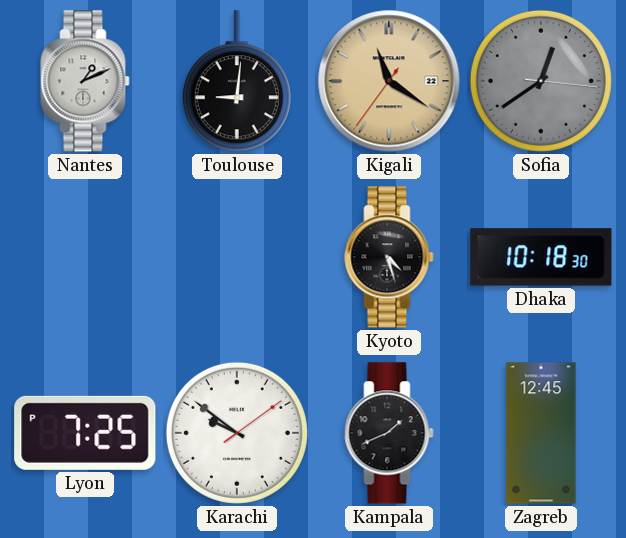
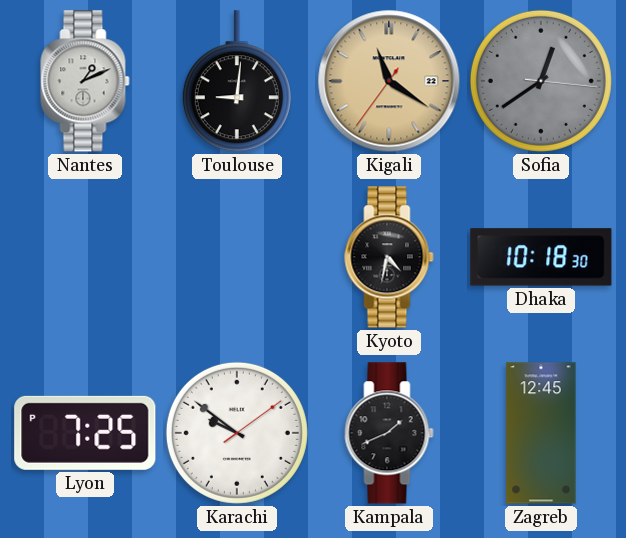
Kyoto: 4:27 -> 4:32 (389, 257)
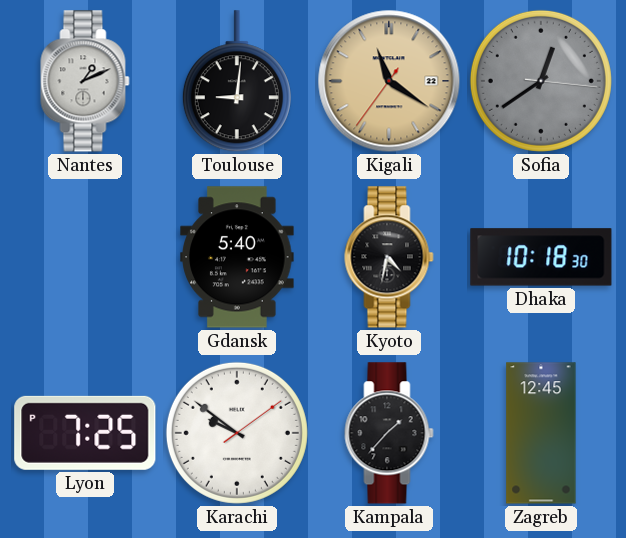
Gdansk: none -> 5:40 (237, 257)
Kampala: 1:41 -> 1:37 (389, 433)
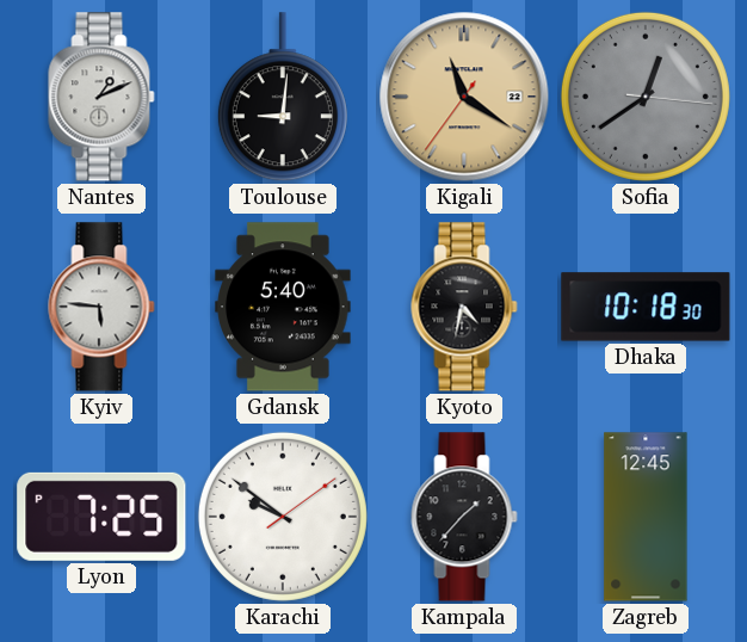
Kyiv: none -> 5:46 (101, 307)
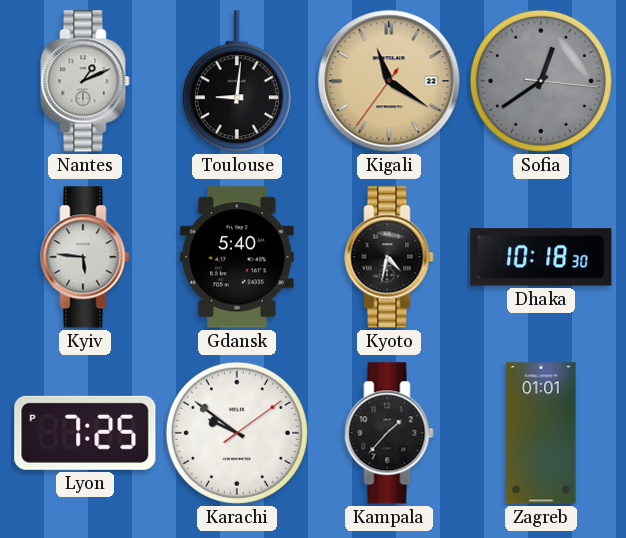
Zagreb: 12:45 -> 01:01 (541, 433)
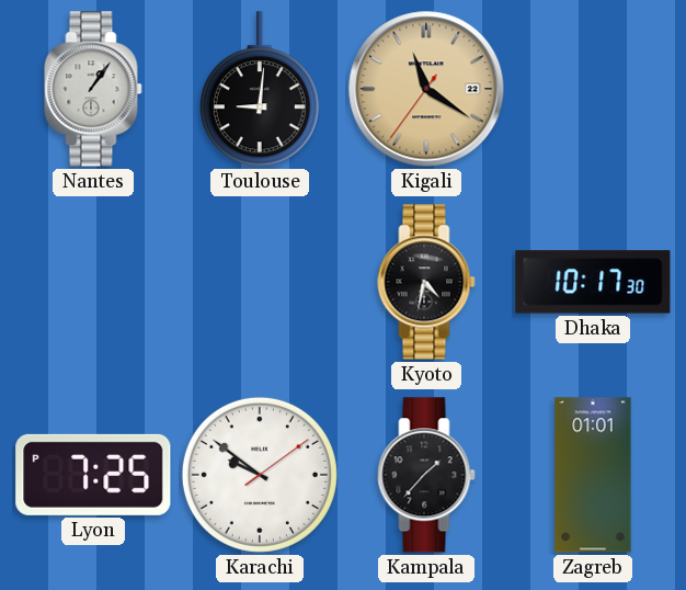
Nantes: 1:11 -> 1:06 (93, 89)
Sofia: 12:39 -> none (541, 81)
Kyiv: 5:46 -> none (85, 257)
Gdansk: 5:40 -> none (237, 257)
Dhaka: 10:18 -> 10:17 (593, 282)
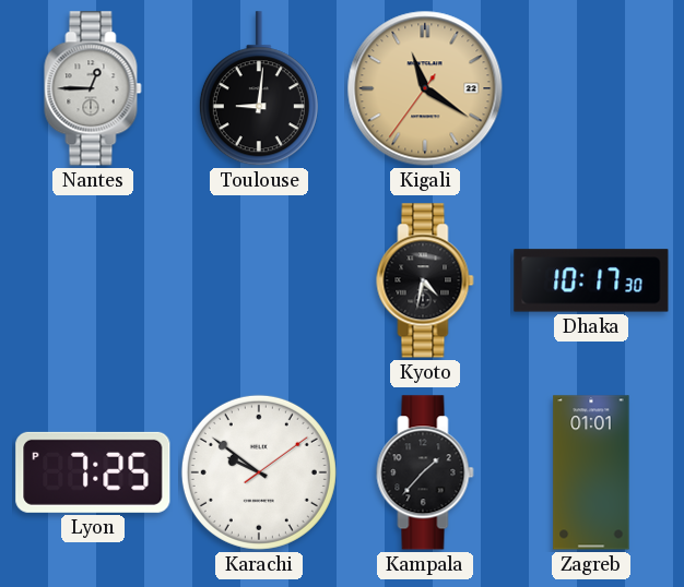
Nantes: 1:06 -> 12:45 (93, 88)
